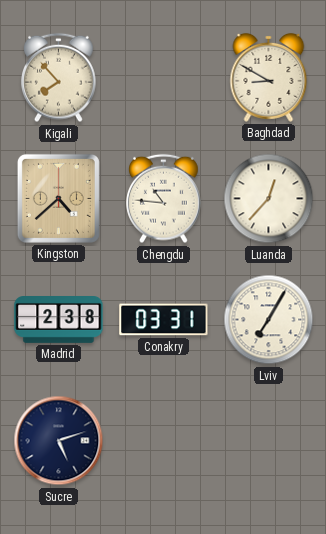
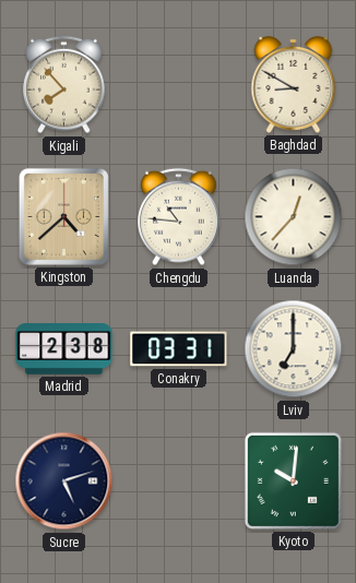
Lviv: 7:05 -> 7:00 (294, 349)
Kyoto: none -> 10:01 (293, 480)
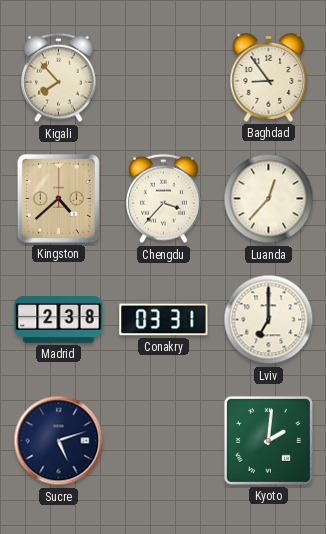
Baghdad: 8:50 -> 8:54 (269, 77)
Chengdu: 10:46 -> 3:37 (164, 199)
Kyoto: 10:01 -> 2:01 (268, 440)
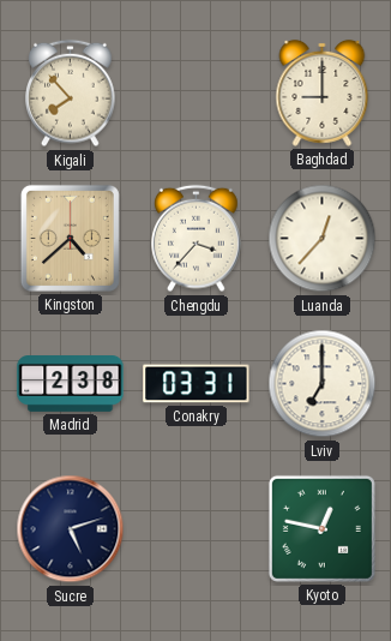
Baghdad: 8:54 -> 9:00 (323, 92)
Kyoto: 2:01 -> 12:47 (321, 528)
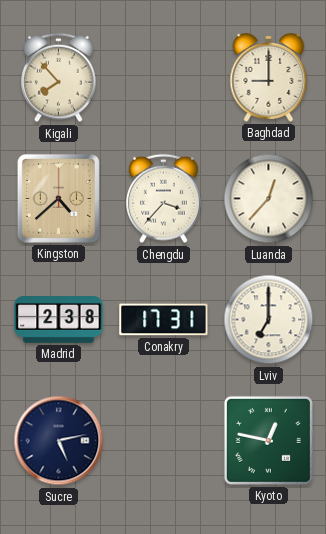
Conakry: 03:31 -> 17:31 (164, 320)
Sucre: 5:12 -> 5:13 (59, 441)
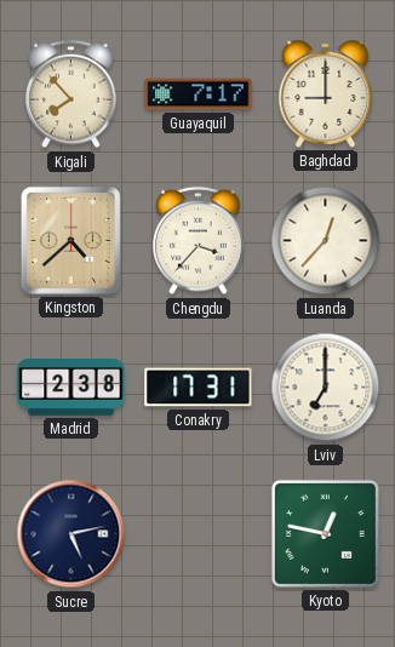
Guayaquil: none -> 7:17 (199, 95)
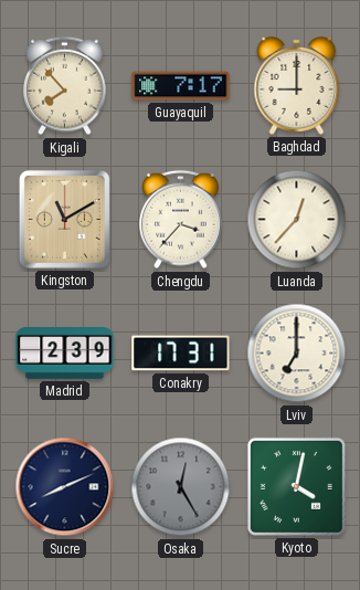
Kingston: 4:38 -> 11:10 (64, 219)
Madrid: 2:38 -> 2:39 (65, 354)
Sucre: 5:13 -> 8:11 (65, 487)
Osaka: none -> 12:25 (181, 487)
Kyoto: 12:47 -> 4:02 (296, 486)
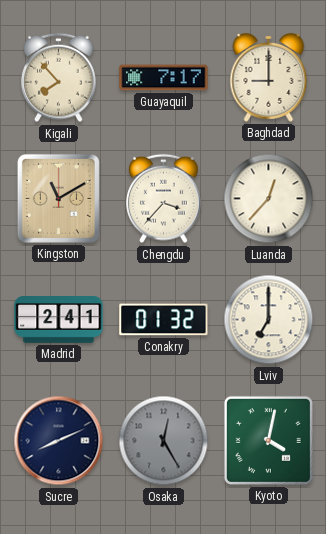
Madrid: 2:39 -> 2:41 (59, 320)
Conakry: 17:31 -> 01:32 (164, 320)
